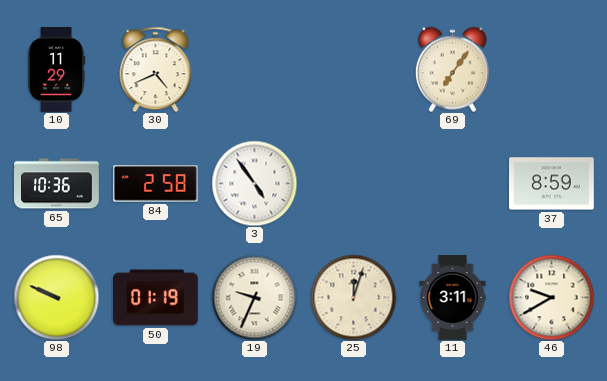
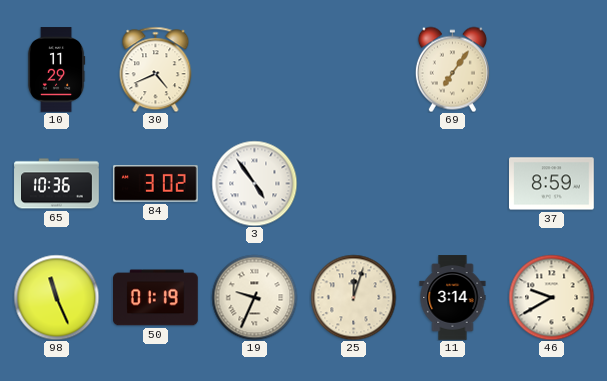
84: 2:58 -> 3:02 (156, 184)
98: 9:49 -> 11:26 (56, 297)
11: 3:11 -> 3:14 (453, 298)
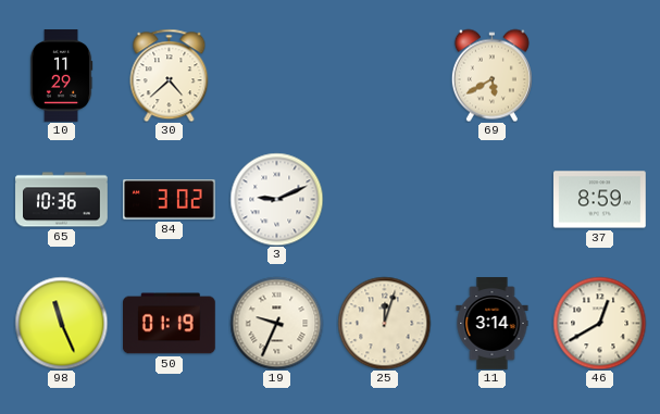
30: 4:41 -> 4:38 (170, 75)
69: 7:06 -> 5:40 (491, 75)
3: 4:54 -> 9:11 (276, 199)
46: 9:40 -> 12:40 (599, 323)
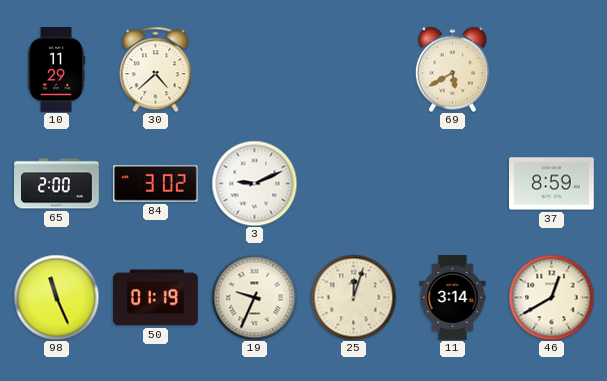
65: 10:36 -> 2:00 (57, 184)
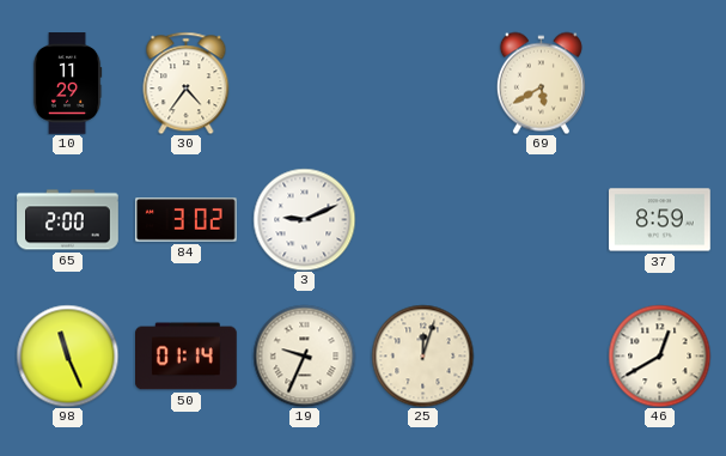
30: 4:38 -> 4:36 (187, 83)
50: 01:19 -> 01:14 (187, 357)
11: 3:14 -> none (453, 298)
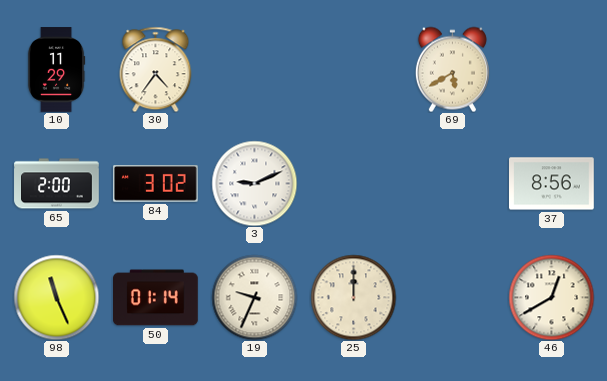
37: 8:59 -> 8:56 (552, 184)
25: 12:03 -> 12:00 (353, 297)
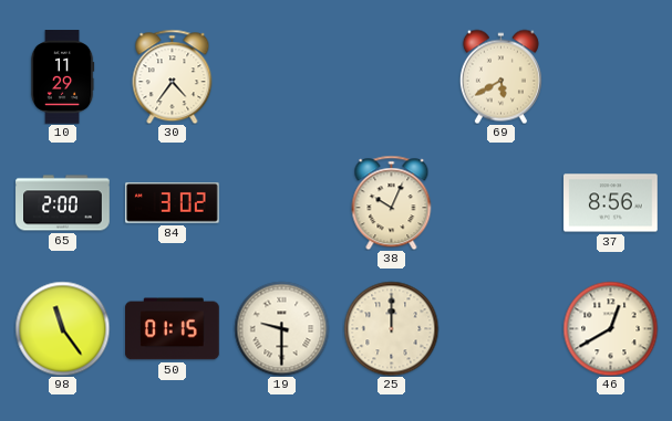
3: 9:11 -> none (254, 183)
38: none -> 10:04 (392, 202)
98: 11:26 -> 11:24 (62, 328)
50: 01:14 -> 01:15 (173, 329)
19: 9:34 -> 9:30 (281, 328)
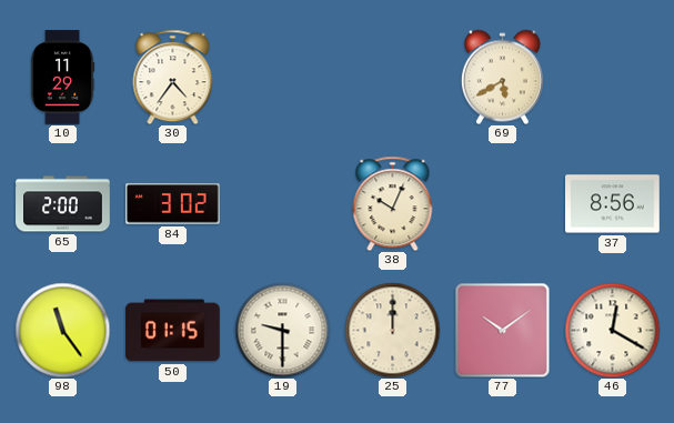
77: none -> 10:09 (502, 330)
46: 12:40 -> 12:20 (612, 330)
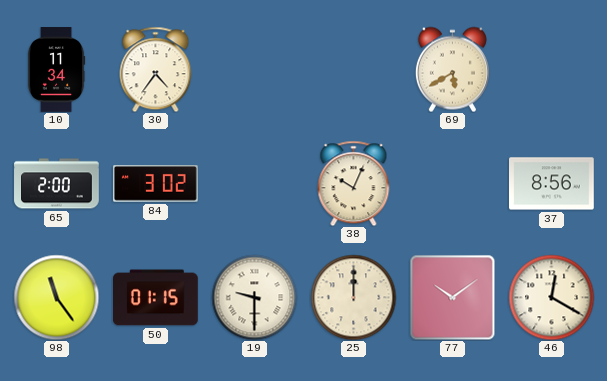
10: 11:29 -> 11:34 (56, 70)
